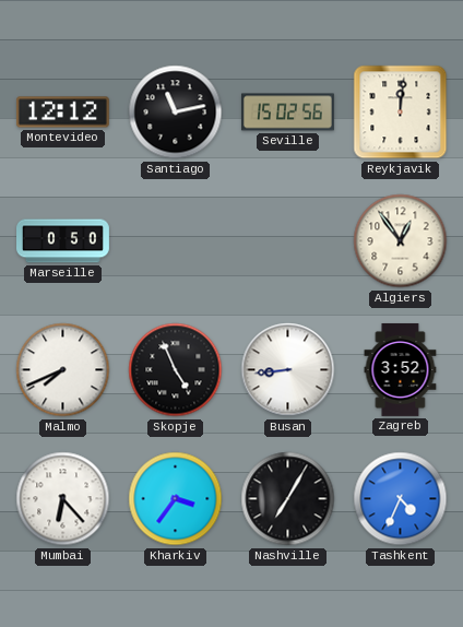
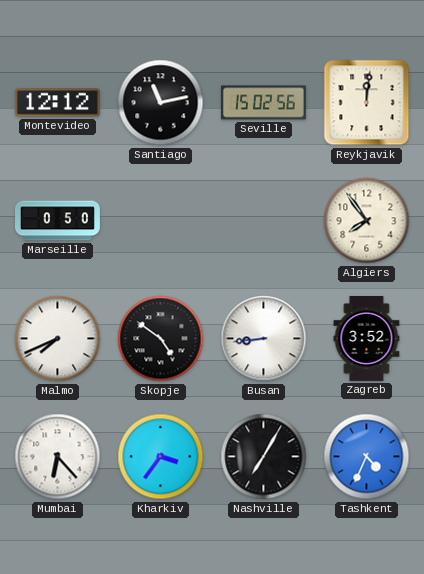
Algiers: 12:54 -> 7:54 (367, 221)
Skopje: 4:56 -> 4:51 (161, 339)
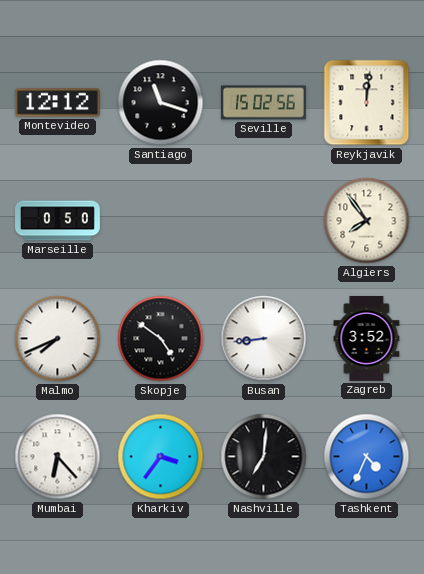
Santiago: 11:13 -> 11:18 (161, 103)
Nashville: 7:05 -> 7:01 (264, 457)
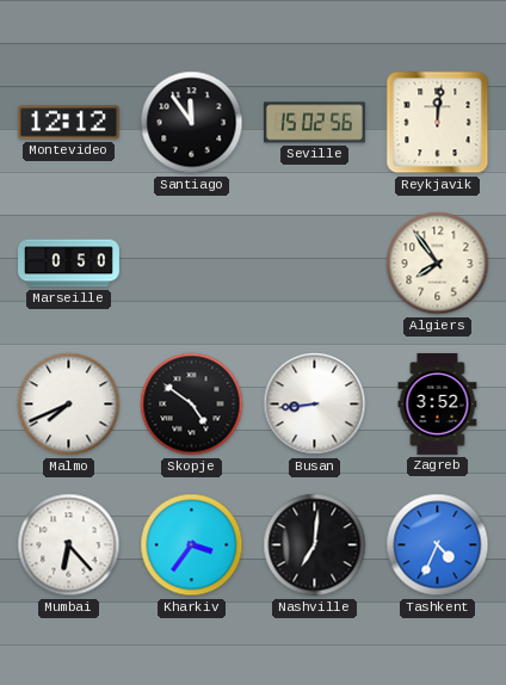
Santiago: 11:18 -> 11:54 (192, 123)
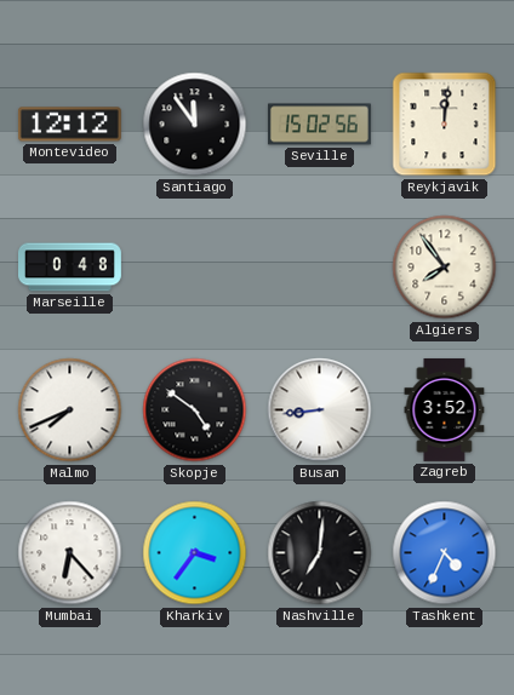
Marseille: 0:50 -> 0:48 (70, 268)
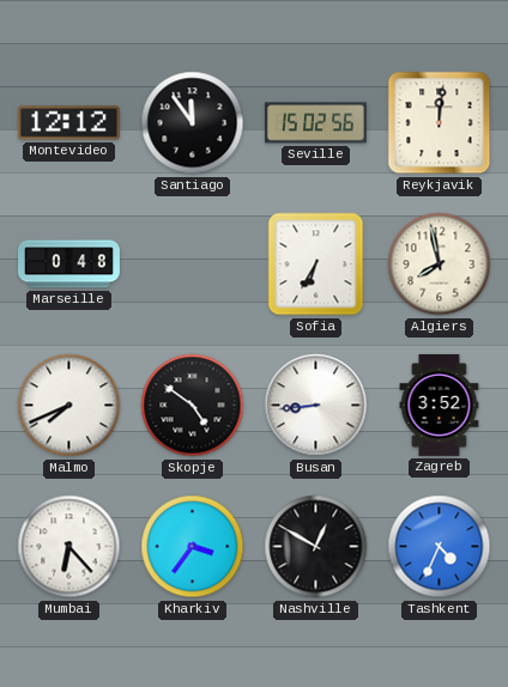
Sofia: none -> 6:35 (316, 265)
Algiers: 7:54 -> 7:58 (440, 265)
Nashville: 7:01 -> 12:50 (316, 547)
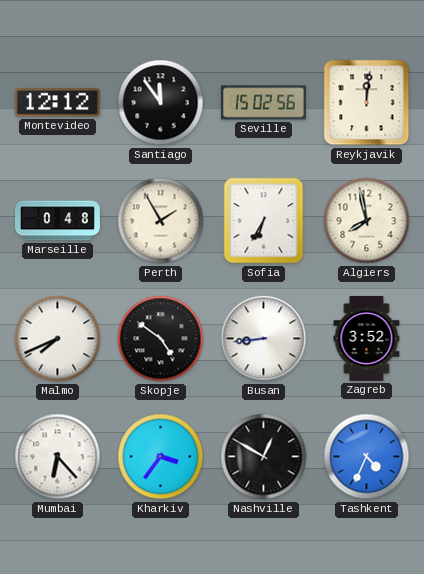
Perth: none -> 1:55 (161, 221)
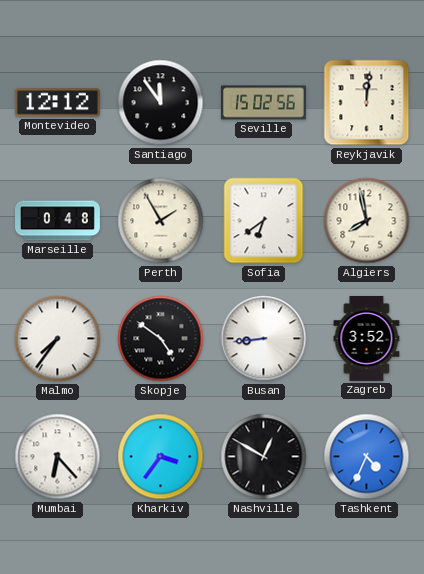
Sofia: 6:35 -> 6:39 (264, 221)
Malmo: 7:41 -> 7:36 (58, 339)
